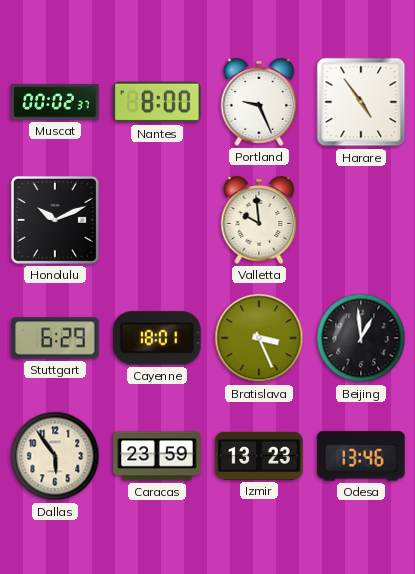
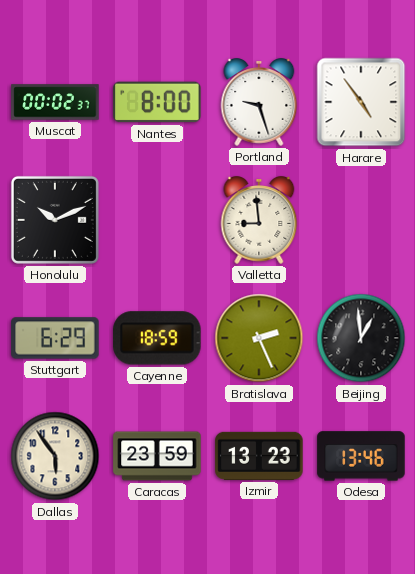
Portland: 9:26 -> 9:27 (259, 102)
Valletta: 9:59 -> 8:59 (259, 220)
Cayenne: 18:01 -> 18:59 (157, 338)
Bratislava: 3:26 -> 2:26 (259, 338)
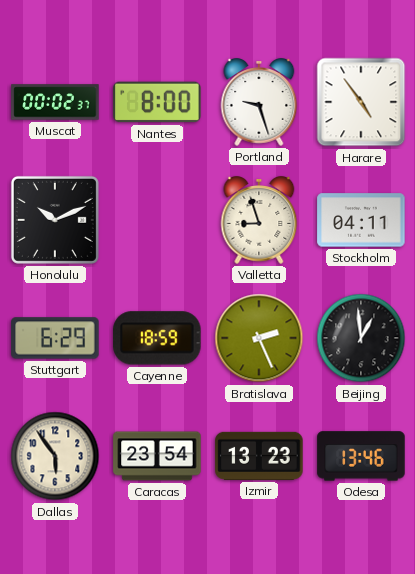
Valletta: 8:59 -> 8:57 (259, 220)
Stockholm: none -> 04:11 (361, 220)
Caracas: 23:59 -> 23:54 (157, 456)
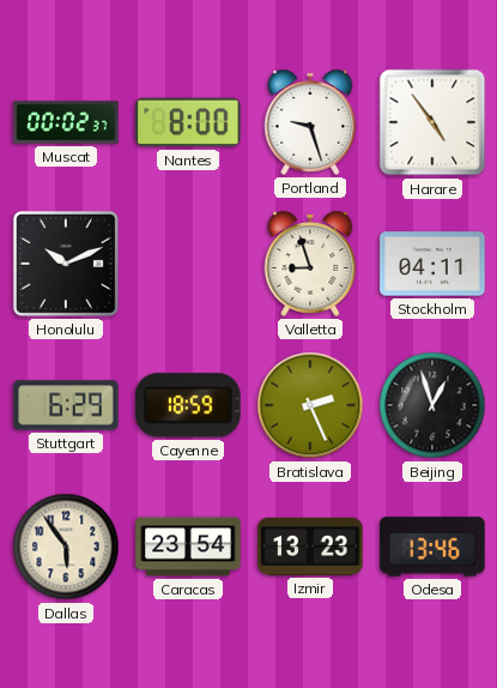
Beijing: 12:59 -> 12:57 (432, 405)
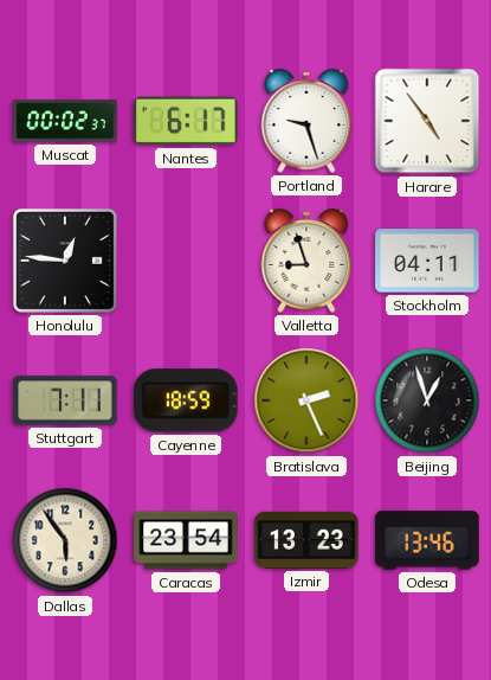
Nantes: 8:00 -> 6:17 (186, 121)
Honolulu: 10:11 -> 12:46 (65, 261)
Stuttgart: 6:29 -> 7:11 (65, 400)
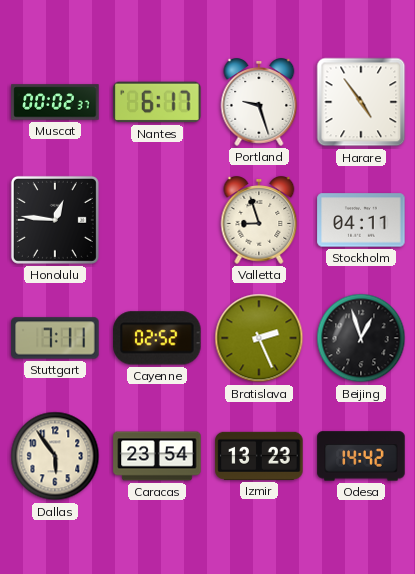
Cayenne: 18:59 -> 02:52 (157, 338)
Odesa: 13:46 -> 14:42 (361, 456)
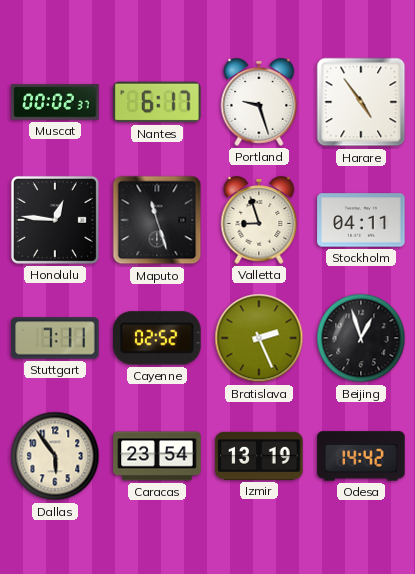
Maputo: none -> 11:27 (157, 220)
Izmir: 13:23 -> 13:19 (259, 456)
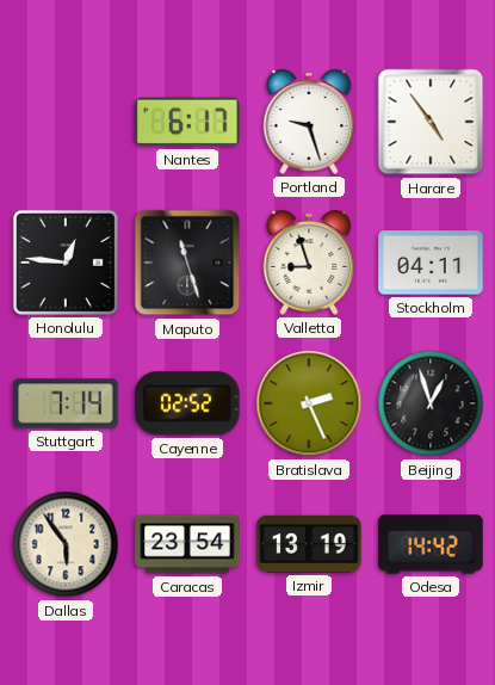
Muscat: 00:02 -> none (55, 102)
Stuttgart: 7:11 -> 7:14 (66, 403)
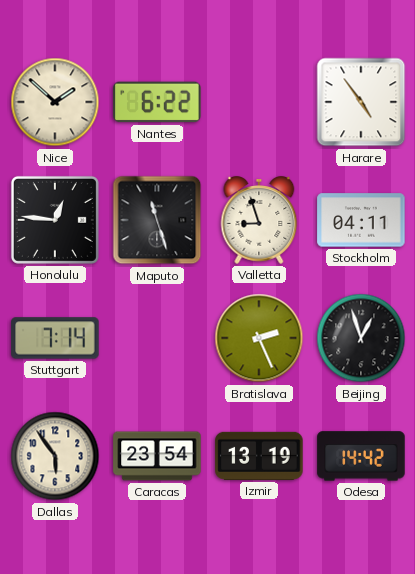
Nice: none -> 1:52 (55, 102)
Nantes: 6:17 -> 6:22 (157, 102)
Portland: 9:27 -> none (309, 122)
Cayenne: 02:52 -> none (187, 403)
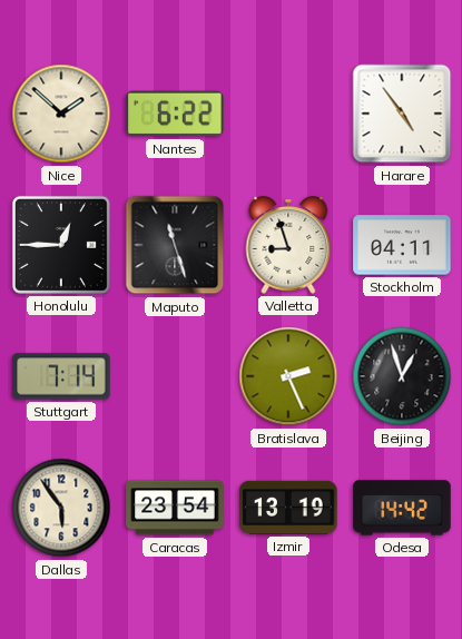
Honolulu: 12:46 -> 12:45 (61, 245)
